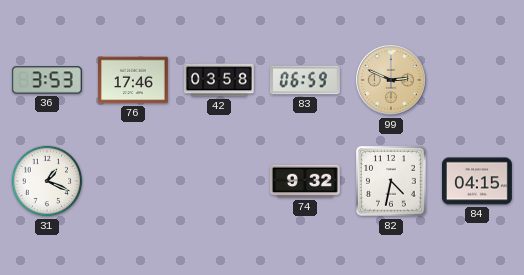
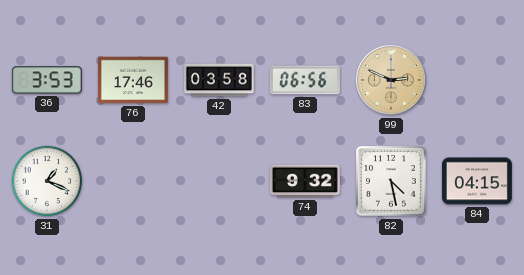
83: 06:59 -> 06:56 (305, 80)
82: 4:32 -> 4:28 (391, 181)
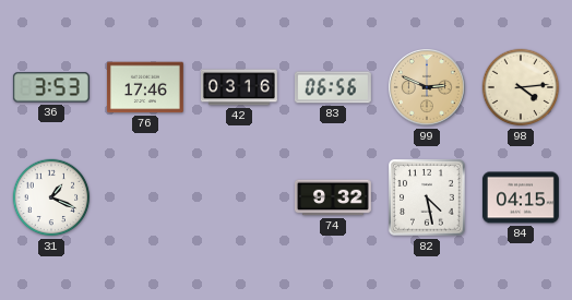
42: 03:58 -> 03:16 (239, 87)
98: none -> 4:14 (521, 87)
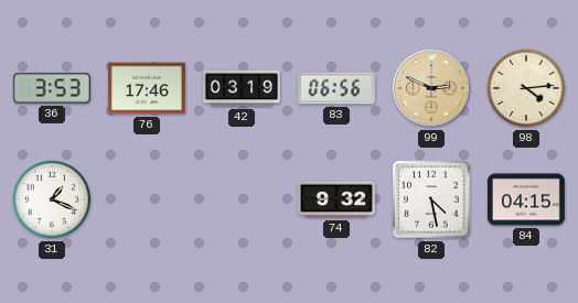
42: 03:16 -> 03:19 (242, 88)
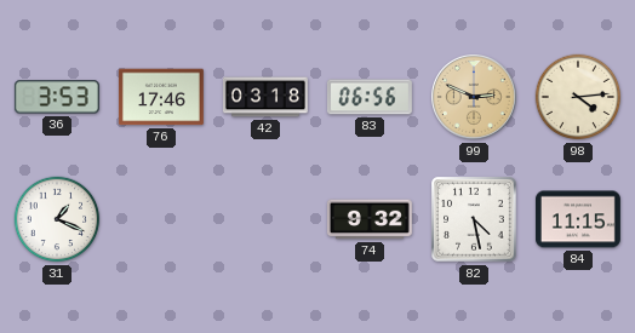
42: 03:19 -> 03:18 (265, 97)
84: 04:15 -> 11:15 (578, 219)
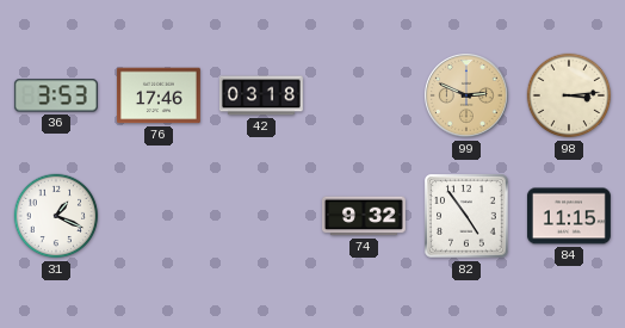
83: 06:56 -> none (370, 97)
98: 4:14 -> 3:14 (569, 95)
82: 4:28 -> 4:54 (466, 216)
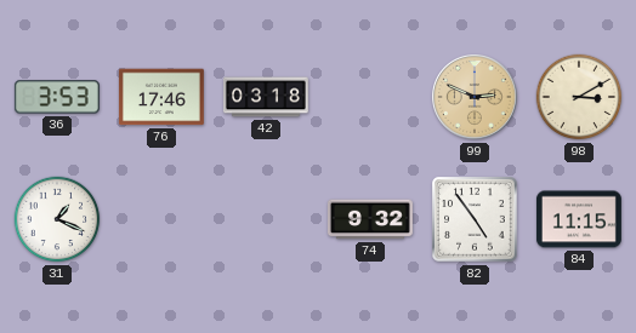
98: 3:14 -> 3:10 (579, 97)
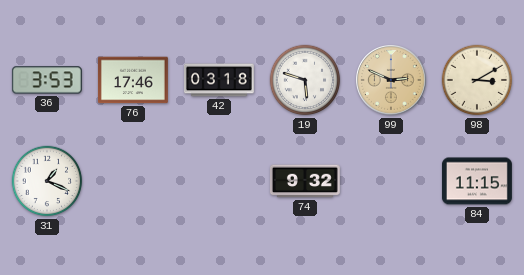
19: none -> 5:48 (305, 80)
82: 4:54 -> none (475, 219)
